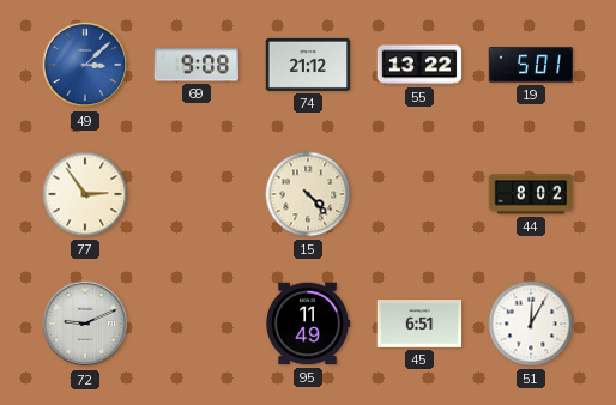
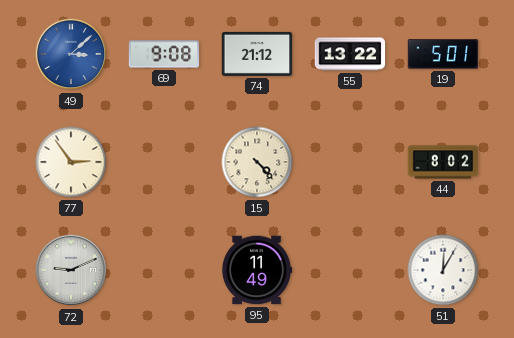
45: 6:51 -> none (419, 325)
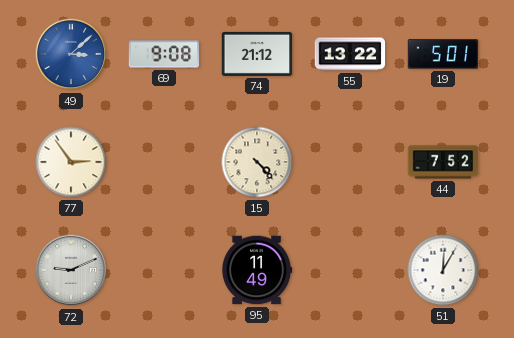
44: 8:02 -> 7:52 (443, 162)
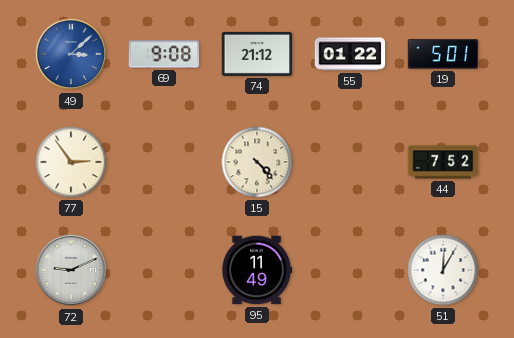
55: 13:22 -> 01:22 (350, 54)
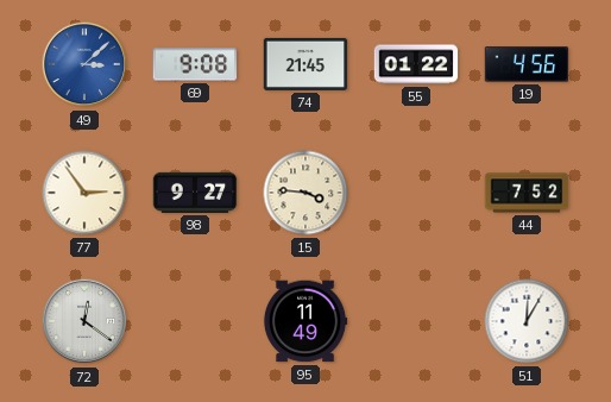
74: 21:12 -> 21:45 (305, 64)
19: 5:01 -> 4:56 (527, 64)
98: none -> 9:27 (195, 193)
15: 4:23 -> 3:46 (305, 193)
72: 9:11 -> 12:21 (84, 321)
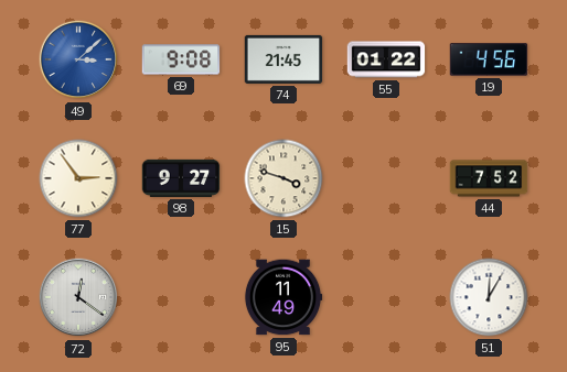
15: 3:46 -> 3:48 (283, 178)
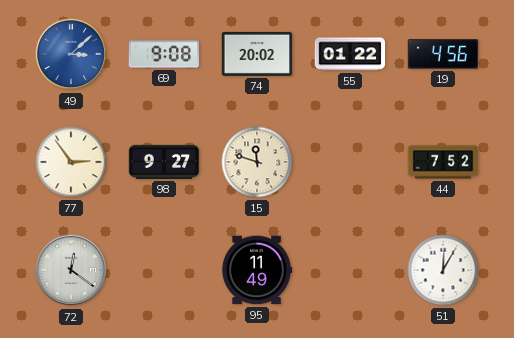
74: 21:45 -> 20:02 (257, 54)
15: 3:48 -> 11:48 (257, 162)
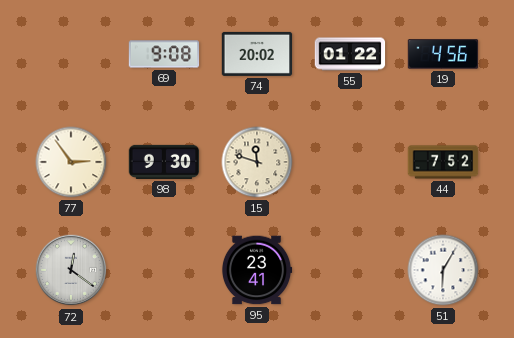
49: 3:08 -> none (71, 54)
98: 9:27 -> 9:30 (164, 162)
95: 11:49 -> 23:41 (257, 270)
51: 12:05 -> 6:05 (443, 270)
